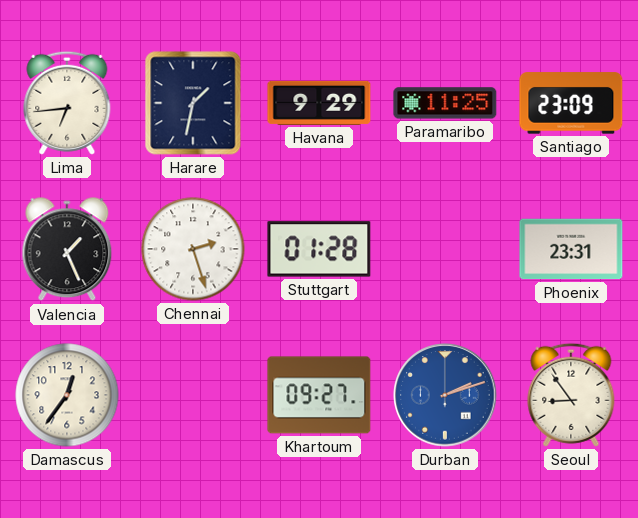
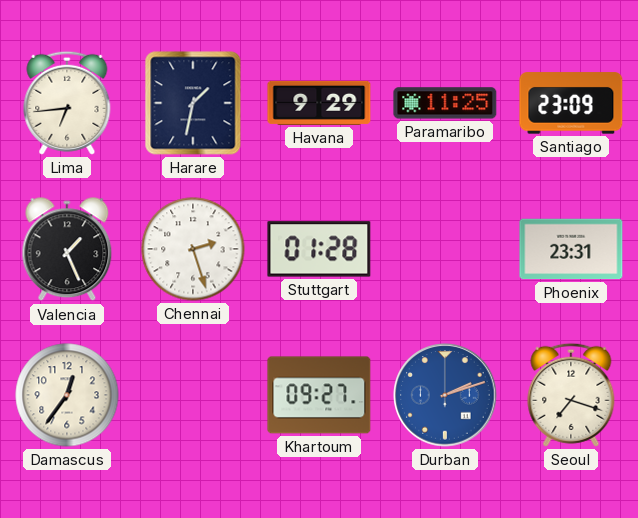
Seoul: 8:54 -> 7:18 (571, 395)
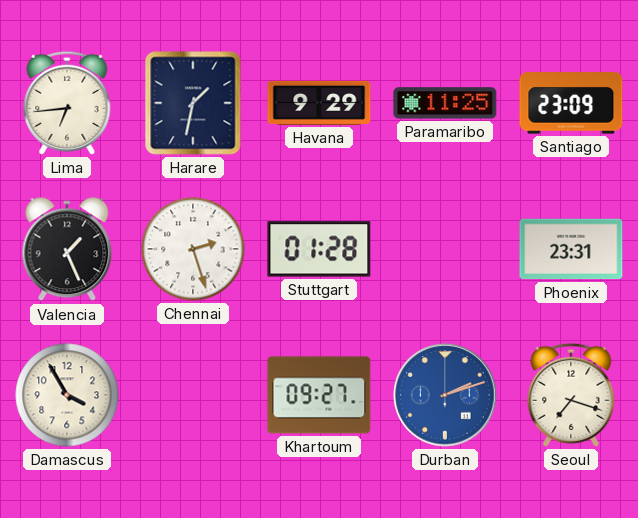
Damascus: 12:36 -> 3:55 (67, 395)
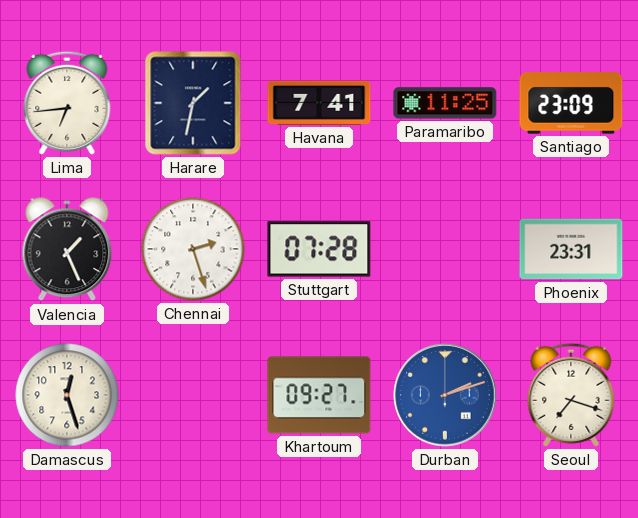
Havana: 9:29 -> 7:41 (319, 103)
Stuttgart: 01:28 -> 07:28 (319, 249)
Damascus: 3:55 -> 12:27 (67, 395)
